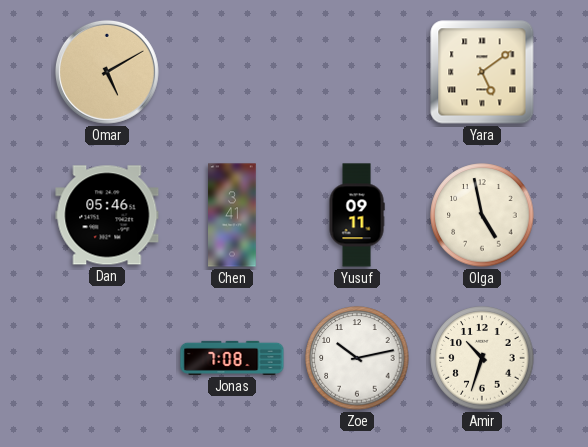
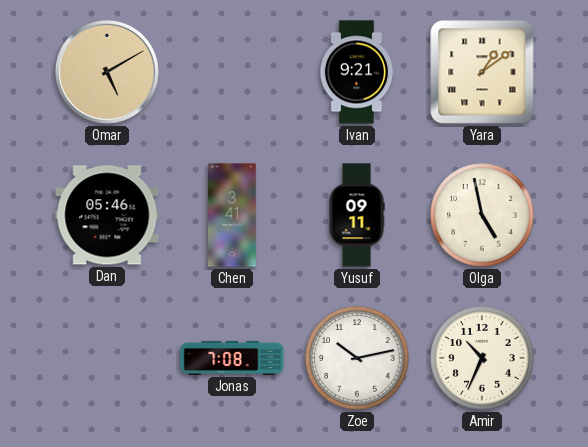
Ivan: none -> 9:21 (357, 72)
Yara: 5:09 -> 1:09 (482, 72)
Amir: 10:33 -> 10:34 (482, 358)
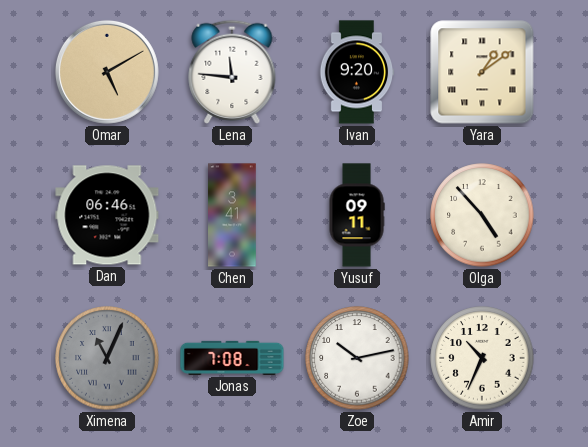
Lena: none -> 11:46 (232, 72)
Ivan: 9:21 -> 9:20 (357, 72)
Dan: 05:46 -> 06:46 (107, 215)
Olga: 4:58 -> 4:53 (482, 215)
Ximena: none -> 11:04 (107, 358)
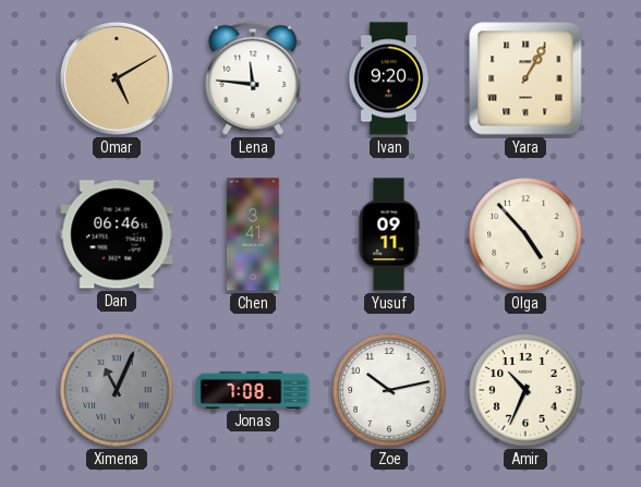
Yara: 1:09 -> 1:05 (525, 78)
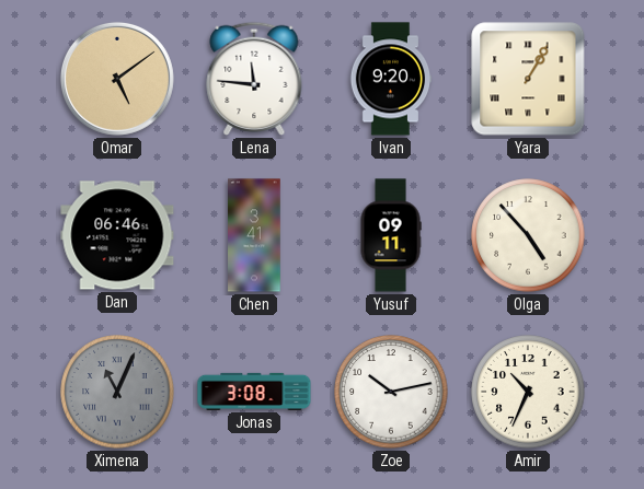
Omar: 5:10 -> 5:09 (117, 79)
Jonas: 7:08 -> 3:08 (254, 392)
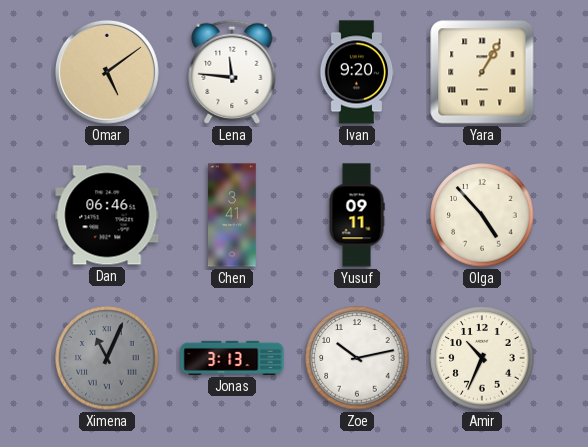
Jonas: 3:08 -> 3:13 (232, 358)
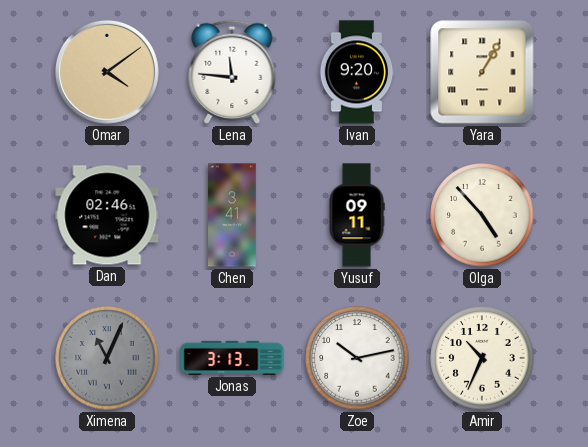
Omar: 5:09 -> 4:09 (107, 72)
Dan: 06:46 -> 02:46 (107, 215)
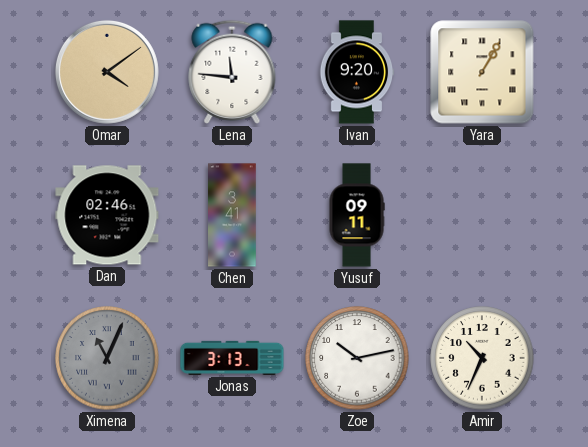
Olga: 4:53 -> none (482, 215)
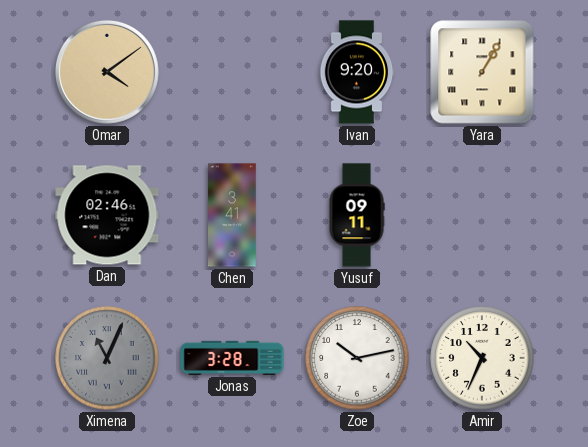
Lena: 11:46 -> none (232, 72)
Jonas: 3:13 -> 3:28 (232, 358)
